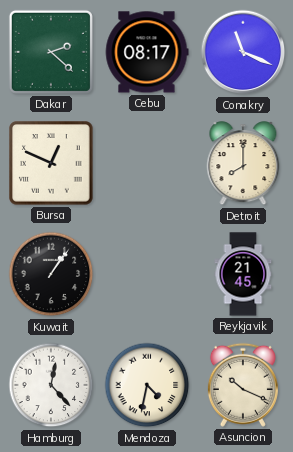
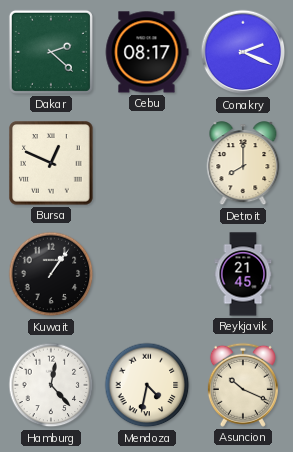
Conakry: 11:19 -> 2:19 (243, 52)
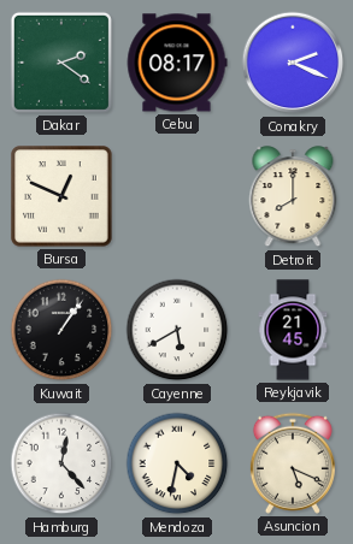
Dakar: 2:22 -> 2:21 (61, 63)
Cayenne: none -> 5:40 (177, 330)
Asuncion: 10:19 -> 5:19 (293, 463)
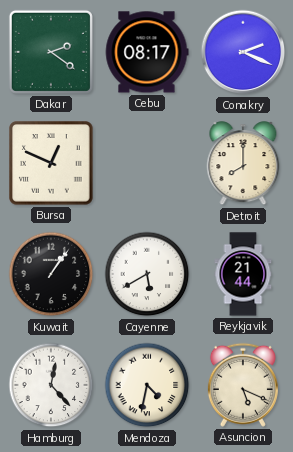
Reykjavik: 21:45 -> 21:44 (243, 274)
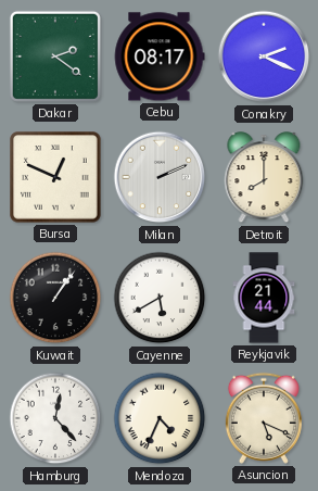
Milan: none -> 2:11 (160, 177)
Mendoza: 4:32 -> 4:34 (160, 418)
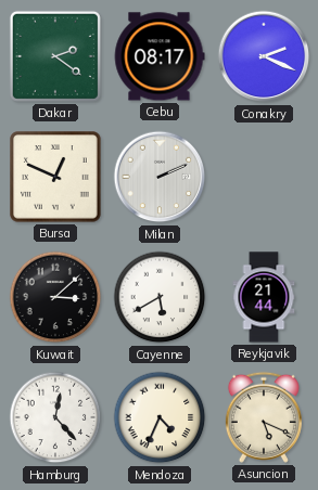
Detroit: 8:00 -> none (264, 178)
Kuwait: 1:06 -> 3:08 (55, 297)
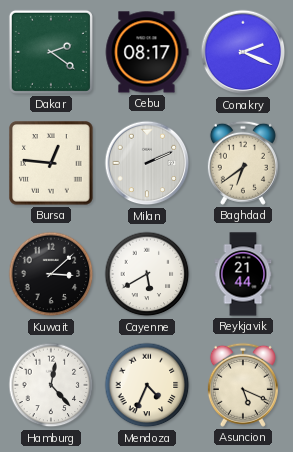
Bursa: 12:49 -> 12:46 (51, 163)
Baghdad: none -> 6:39 (243, 163)
